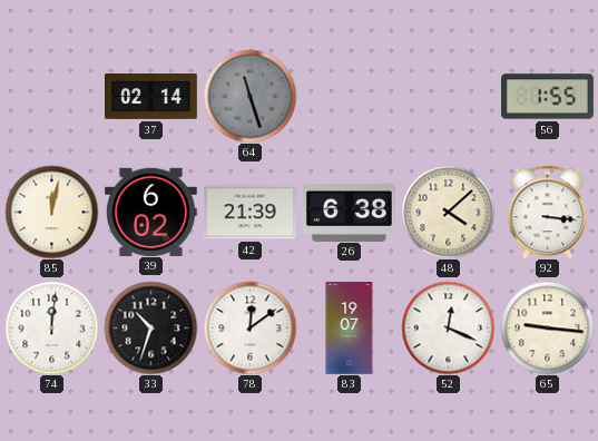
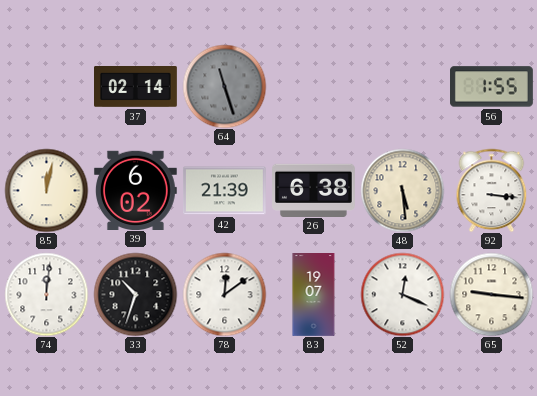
48: 4:08 -> 5:29 (402, 190)
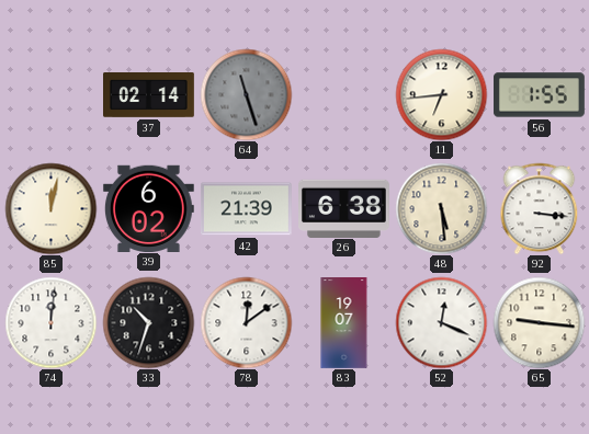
11: none -> 6:44 (441, 94)
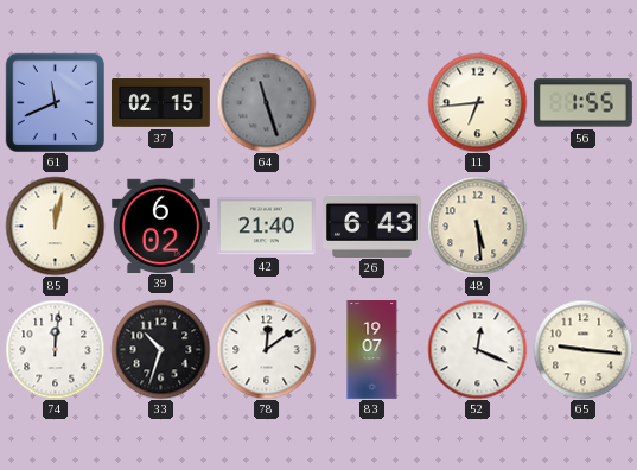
61: none -> 11:41 (55, 102)
37: 02:14 -> 02:15 (161, 103)
42: 21:39 -> 21:40 (266, 227)
26: 6:38 -> 6:43 (372, 226)
92: 3:16 -> none (540, 208)
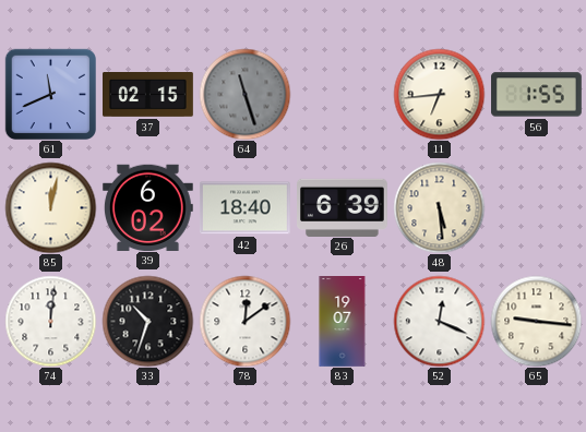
42: 21:40 -> 18:40 (244, 208)
26: 6:43 -> 6:39 (343, 207)
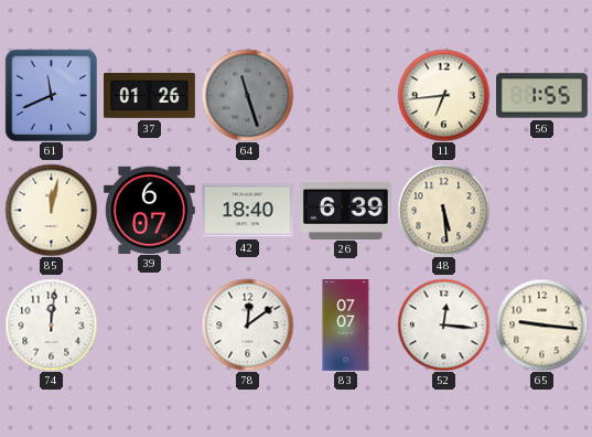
37: 02:15 -> 01:26 (150, 96)
39: 6:02 -> 6:07 (149, 210)
33: 10:33 -> none (147, 321)
83: 19:07 -> 07:07 (346, 326)
52: 12:19 -> 12:16 (443, 324)
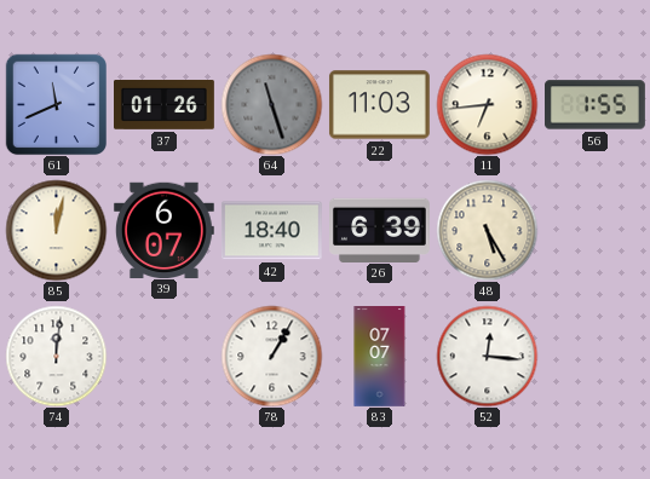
22: none -> 11:03 (379, 105)
48: 5:29 -> 5:25 (487, 230)
78: 12:09 -> 1:05 (271, 356)
65: 9:16 -> none (541, 324)
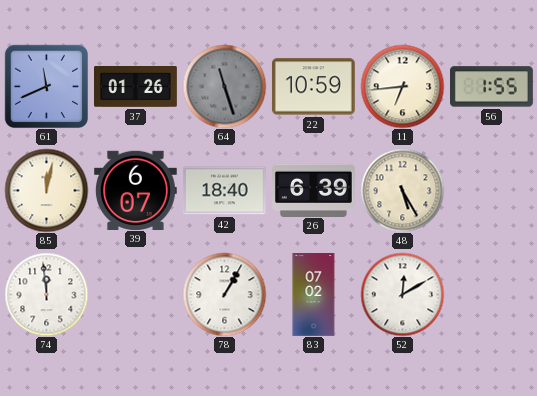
22: 11:03 -> 10:59 (313, 87)
74: 12:01 -> 11:59 (46, 294)
83: 07:07 -> 07:02 (314, 295)
52: 12:16 -> 12:10 (402, 294)
